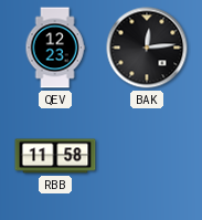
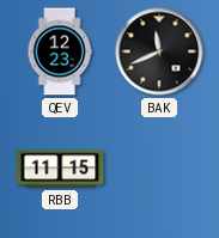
BAK: 12:14 -> 11:41 (159, 51)
RBB: 11:58 -> 11:15 (60, 169)
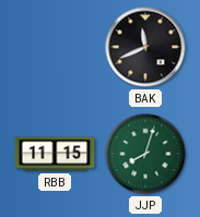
QEV: 12:23 -> none (60, 51)
JJP: none -> 8:03 (145, 154)
